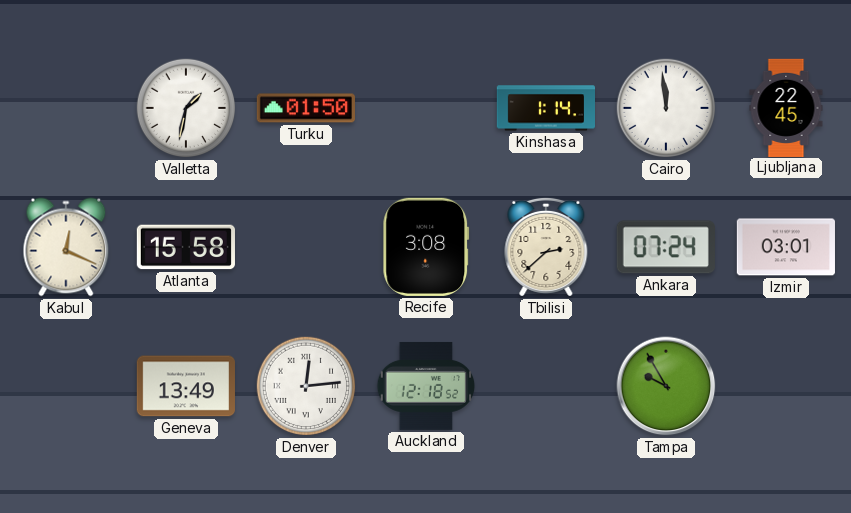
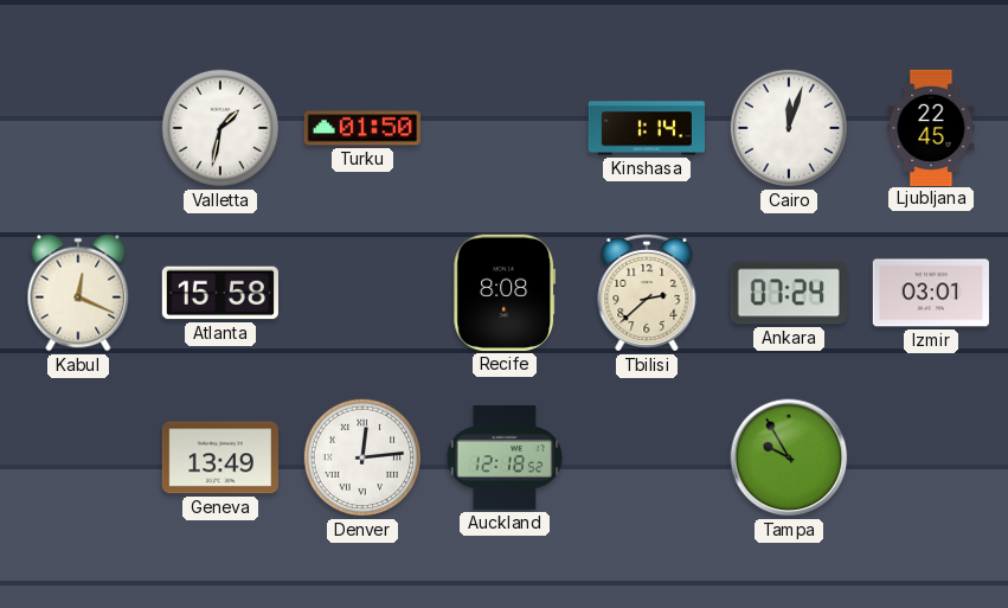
Cairo: 11:59 -> 12:03 (789, 128)
Recife: 3:08 -> 8:08 (505, 293)
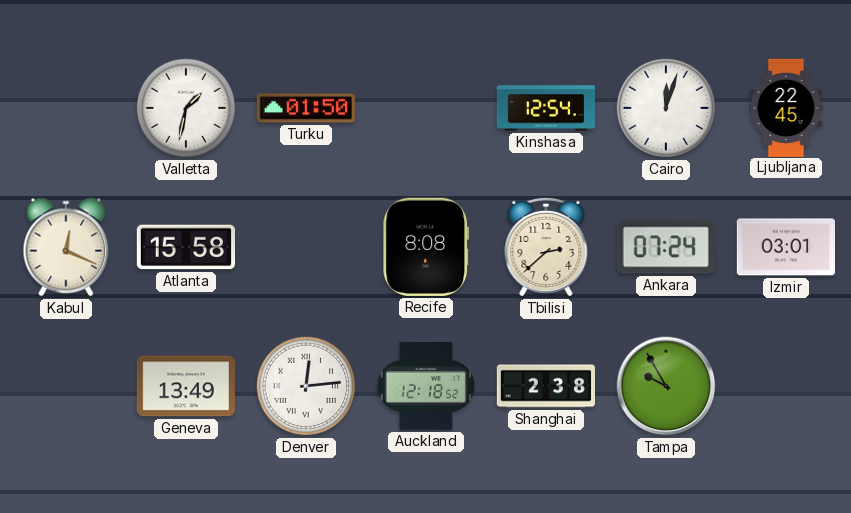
Kinshasa: 1:14 -> 12:54 (545, 108)
Shanghai: none -> 2:38 (546, 386)
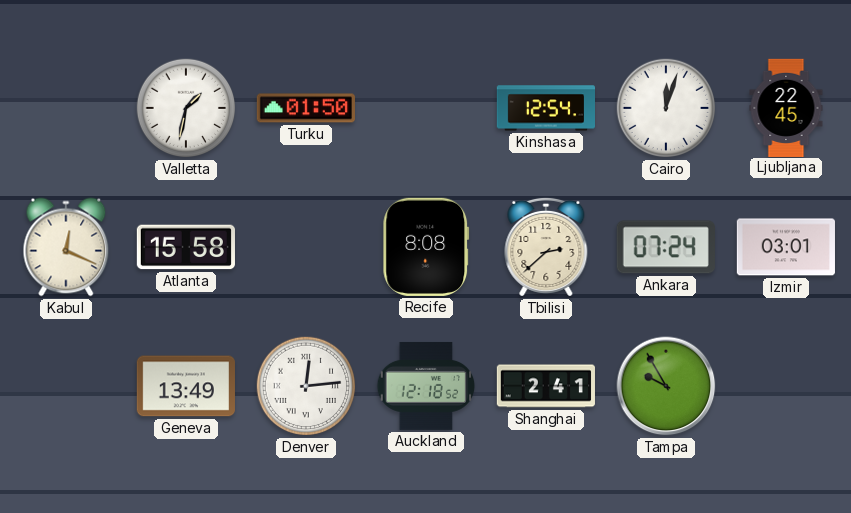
Shanghai: 2:38 -> 2:41 (546, 386)
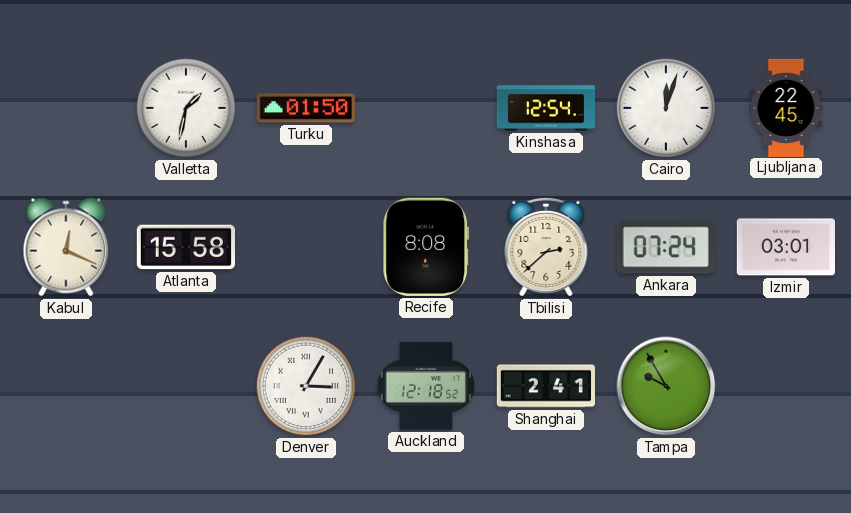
Geneva: 13:49 -> none (186, 386)
Denver: 12:14 -> 3:05 (306, 386)
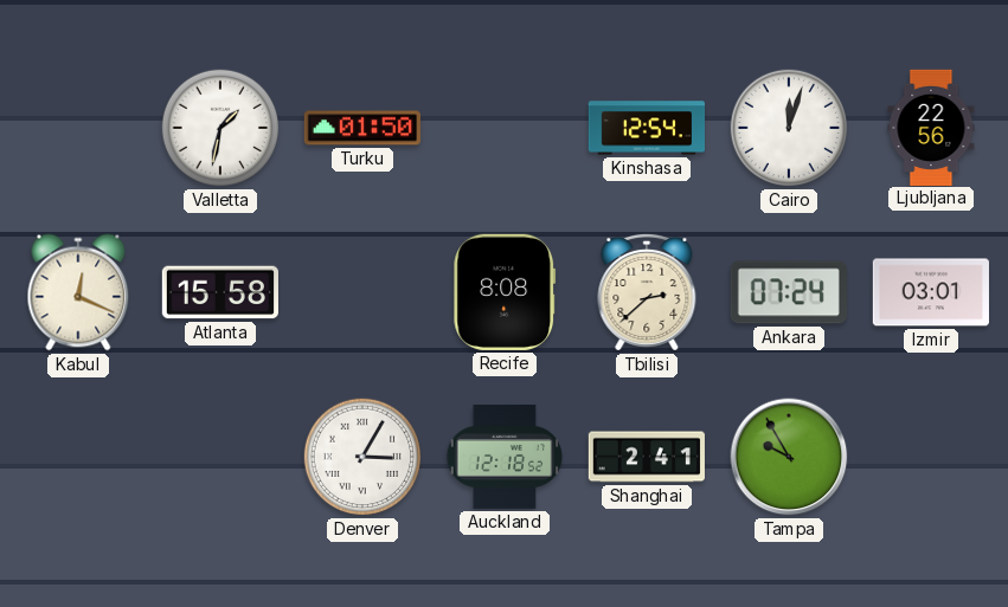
Ljubljana: 22:45 -> 22:56 (931, 127)
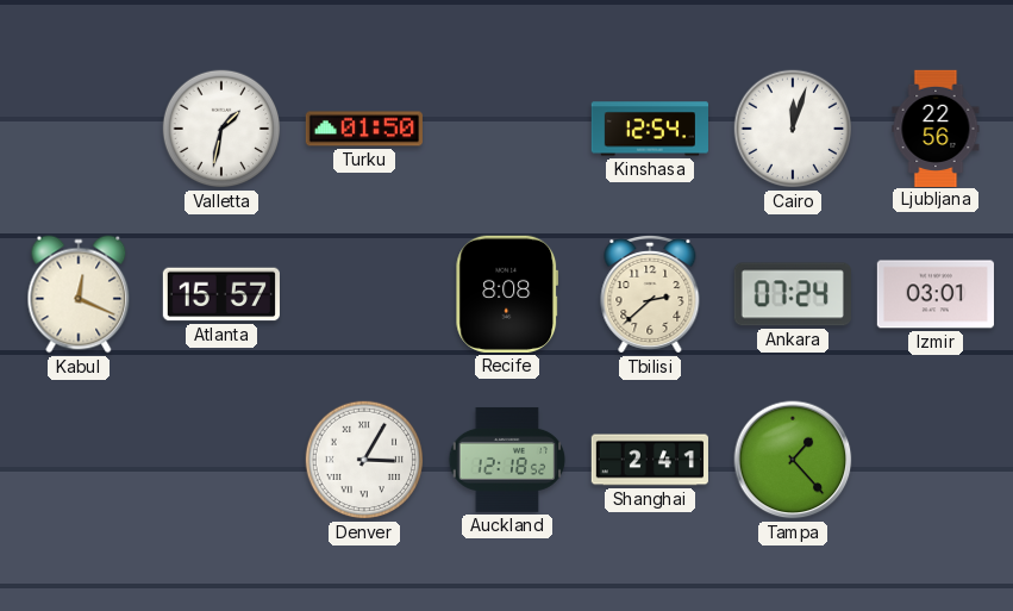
Atlanta: 15:58 -> 15:57 (221, 294)
Tampa: 9:55 -> 1:23 (793, 460)
